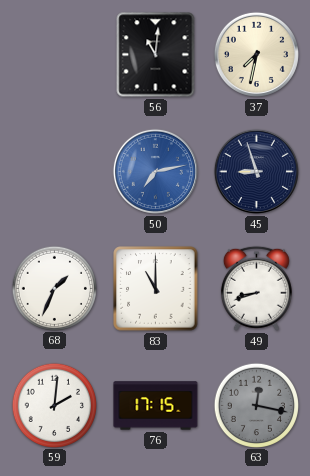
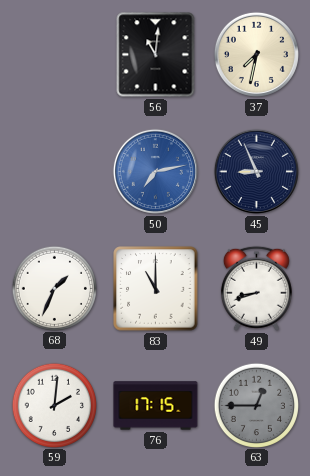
45: 8:57 -> 8:56 (256, 171)
63: 12:17 -> 12:45 (256, 405)
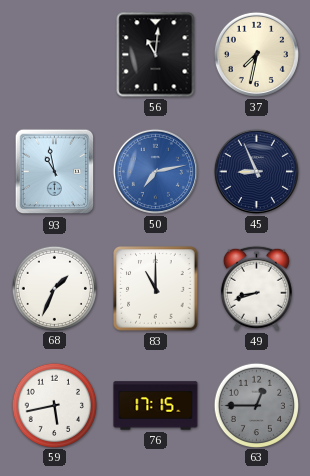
93: none -> 10:58 (55, 172)
59: 2:01 -> 5:43 (54, 405)
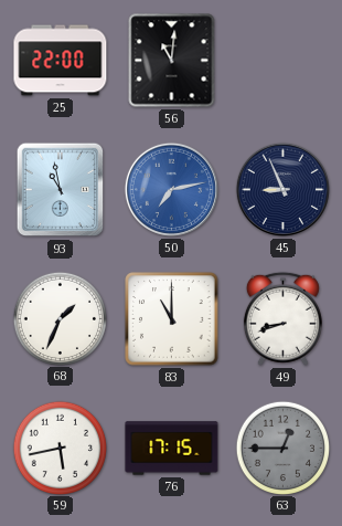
25: none -> 22:00 (61, 61)
37: 7:32 -> none (256, 54)
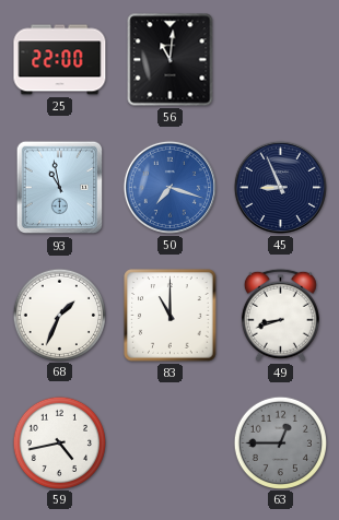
50: 7:13 -> 7:18 (169, 187)
59: 5:43 -> 4:43 (59, 442)
76: 17:15 -> none (172, 449)
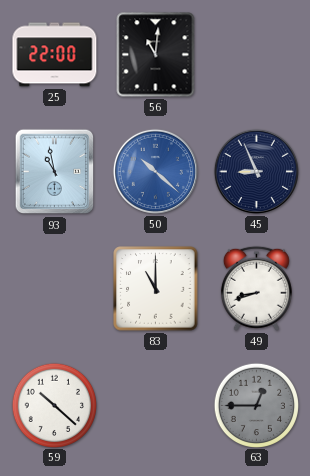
50: 7:18 -> 10:22 (155, 171)
68: 1:34 -> none (59, 315)
59: 4:43 -> 10:22 (54, 405)
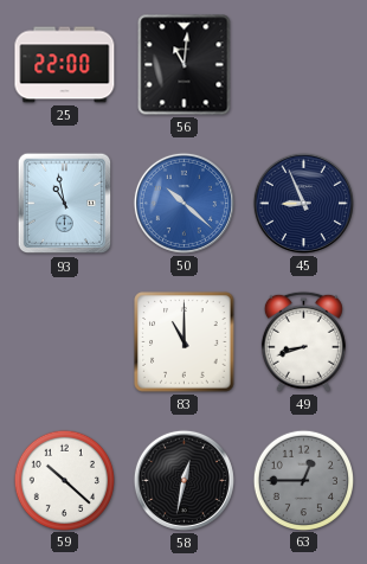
58: none -> 12:32 (183, 480)
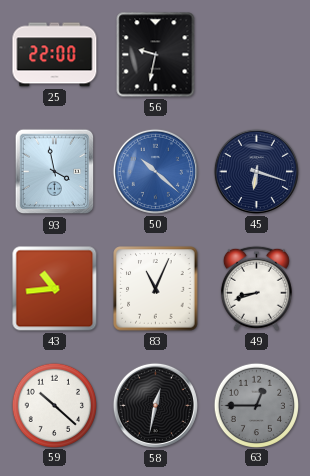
56: 11:01 -> 9:32 (156, 55)
93: 10:58 -> 3:58 (55, 172)
45: 8:56 -> 6:18 (256, 171)
43: none -> 10:44 (55, 289)
83: 11:00 -> 11:04 (156, 289)
